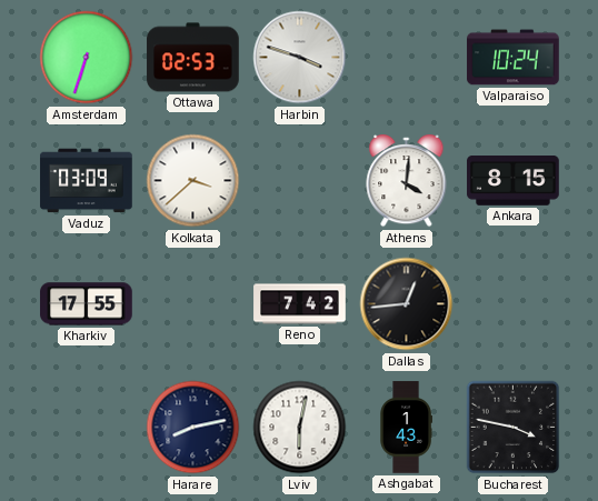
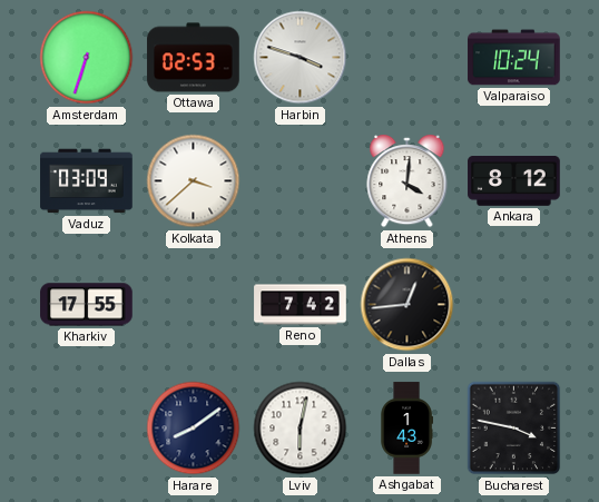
Ankara: 8:15 -> 8:12 (514, 181)
Harare: 8:13 -> 8:09 (194, 429)
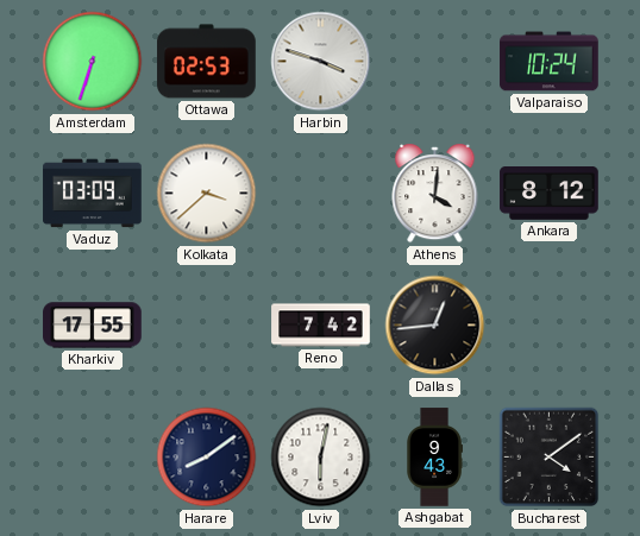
Ashgabat: 1:43 -> 9:43 (434, 458)
Bucharest: 3:47 -> 4:09 (550, 458)
